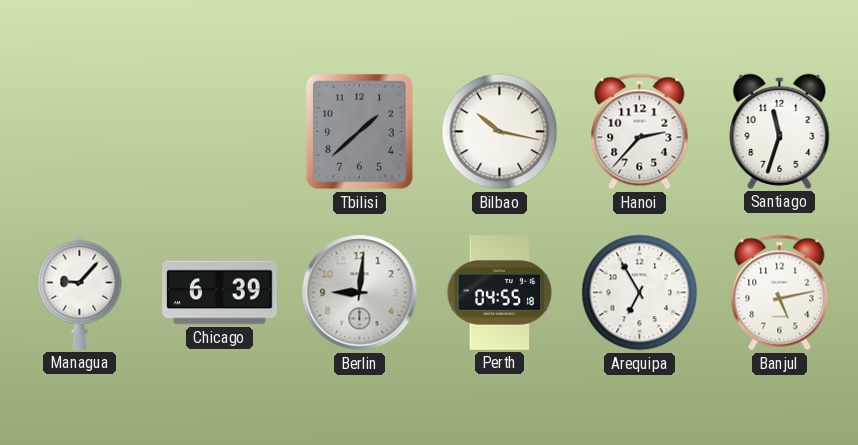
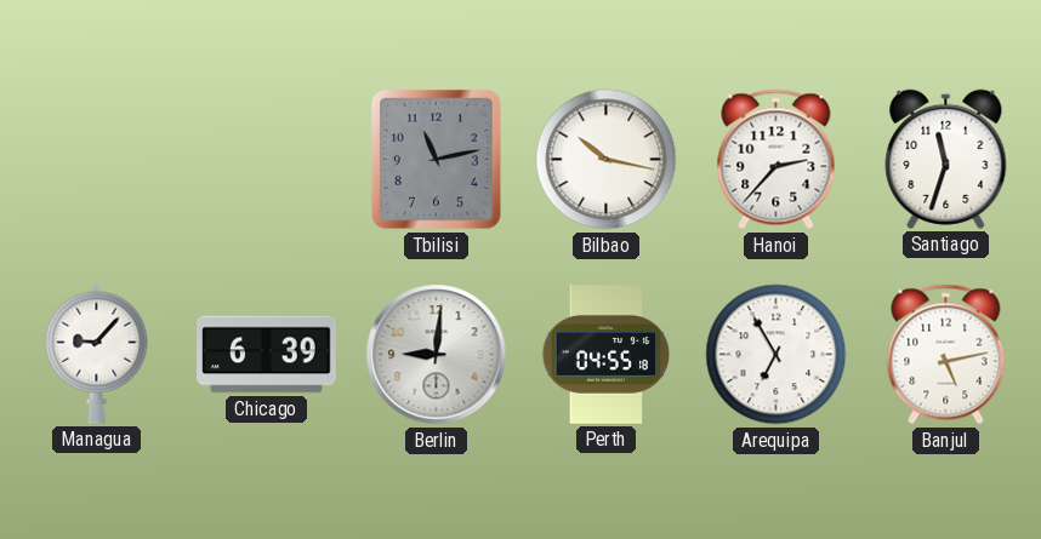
Tbilisi: 1:38 -> 11:13 (437, 160)
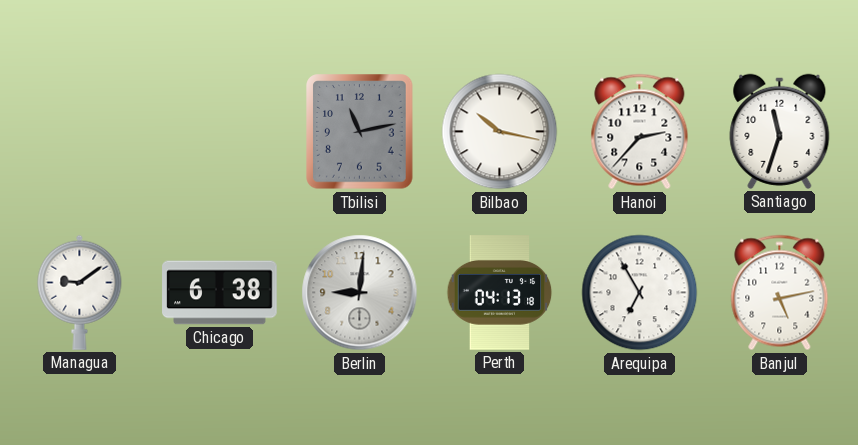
Managua: 9:07 -> 9:09 (80, 292)
Chicago: 6:39 -> 6:38 (220, 293)
Perth: 04:55 -> 04:13 (500, 293)
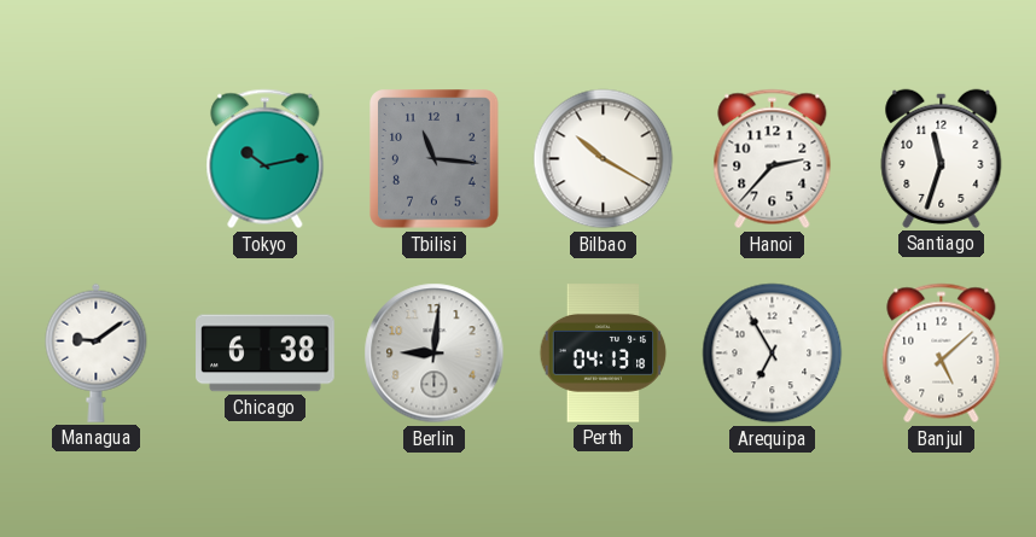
Tokyo: none -> 10:13 (266, 159)
Tbilisi: 11:13 -> 11:16 (435, 159)
Bilbao: 10:17 -> 10:20 (604, 159)
Banjul: 5:13 -> 5:08 (942, 354)
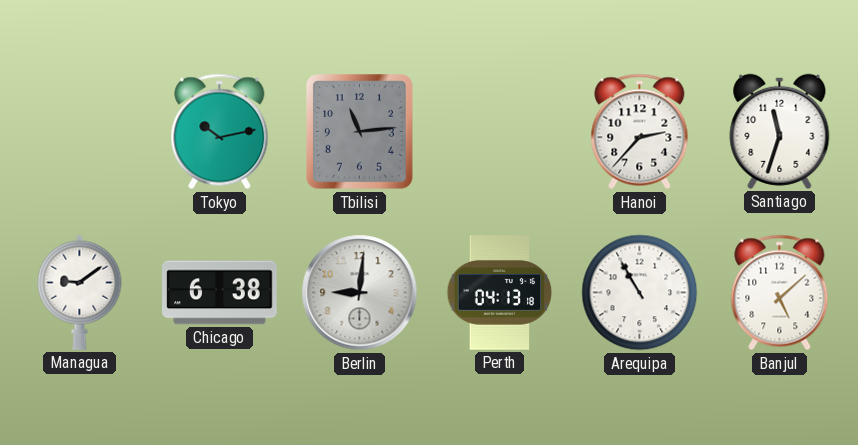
Tbilisi: 11:16 -> 11:14 (360, 132)
Bilbao: 10:20 -> none (604, 159)
Arequipa: 6:55 -> 10:55 (640, 293)
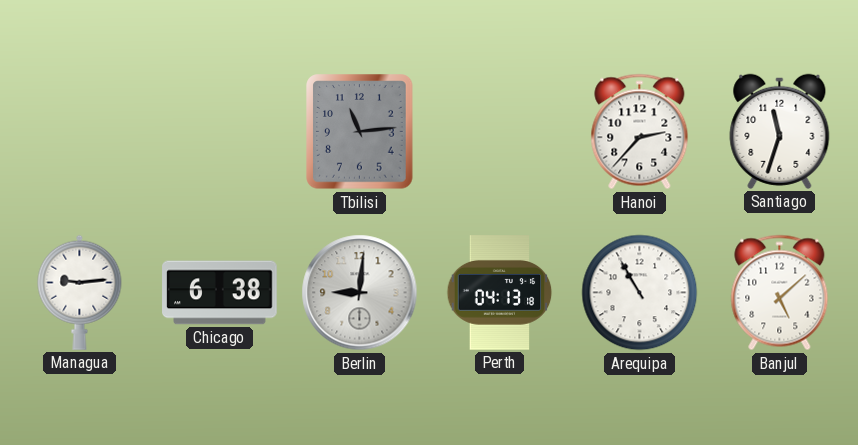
Tokyo: 10:13 -> none (220, 132)
Managua: 9:09 -> 9:14 (80, 292)
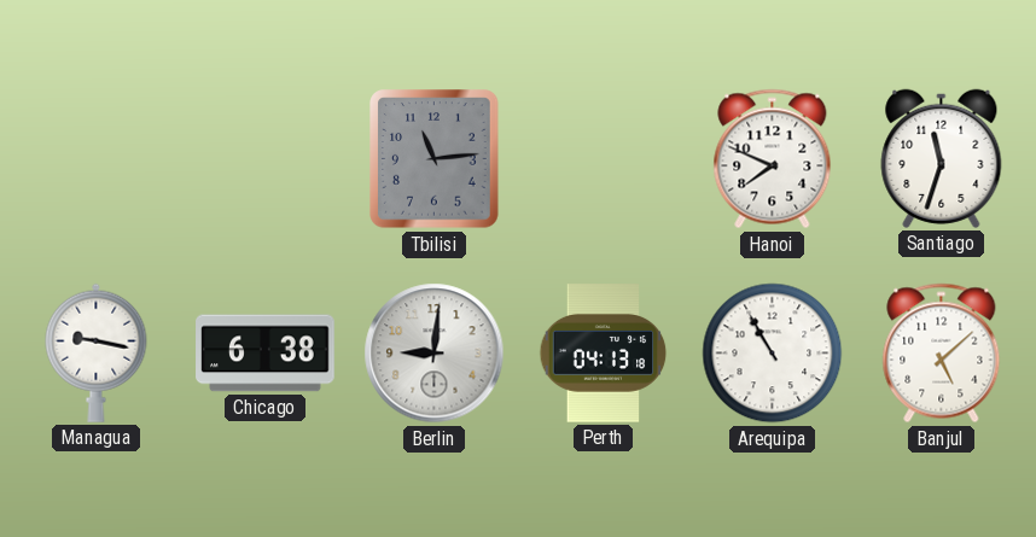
Hanoi: 2:37 -> 7:49 (773, 159)
Managua: 9:14 -> 9:17 (97, 352)
